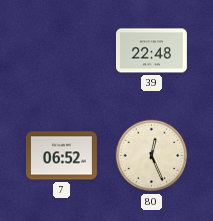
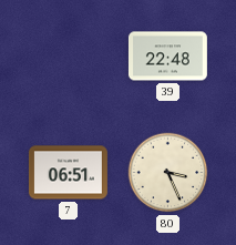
7: 06:52 -> 06:51 (68, 173)
80: 12:26 -> 3:26 (168, 173)
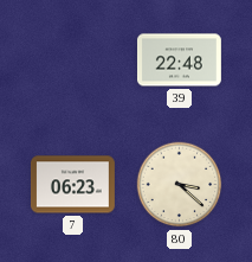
7: 06:51 -> 06:23 (72, 185)
80: 3:26 -> 3:22 (180, 185)
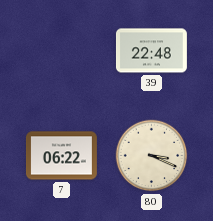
7: 06:23 -> 06:22 (61, 156)
80: 3:22 -> 3:19 (152, 156)
